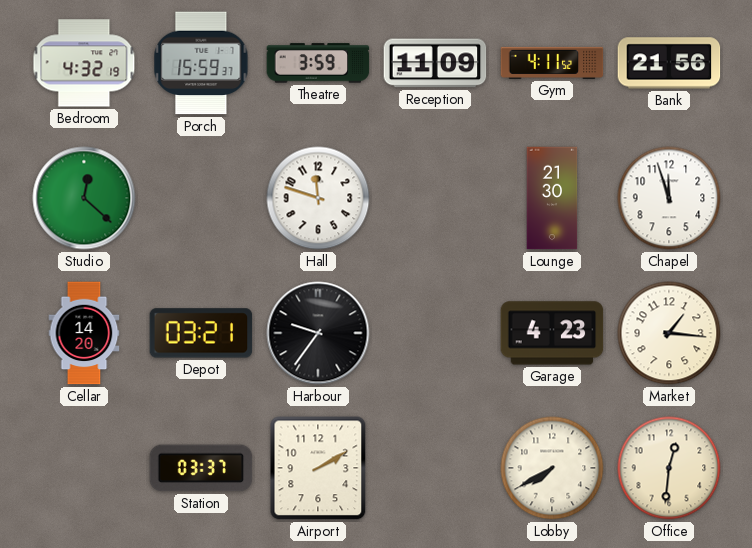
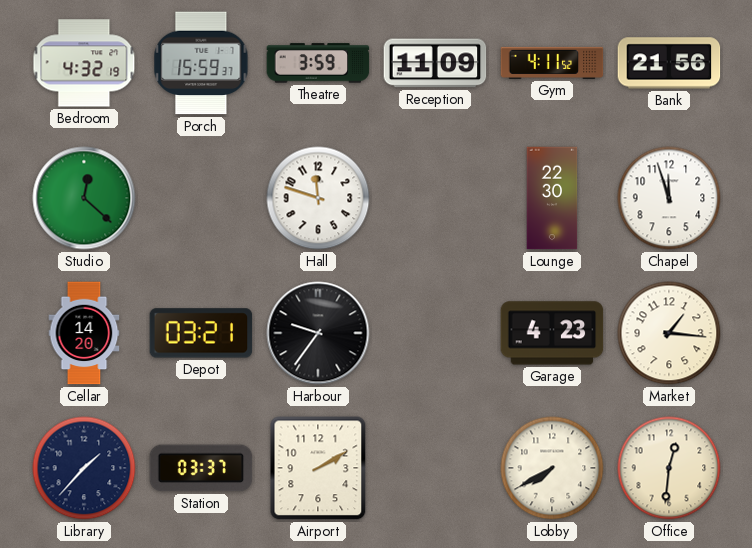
Lounge: 21:30 -> 22:30 (552, 198)
Library: none -> 1:37 (84, 468)
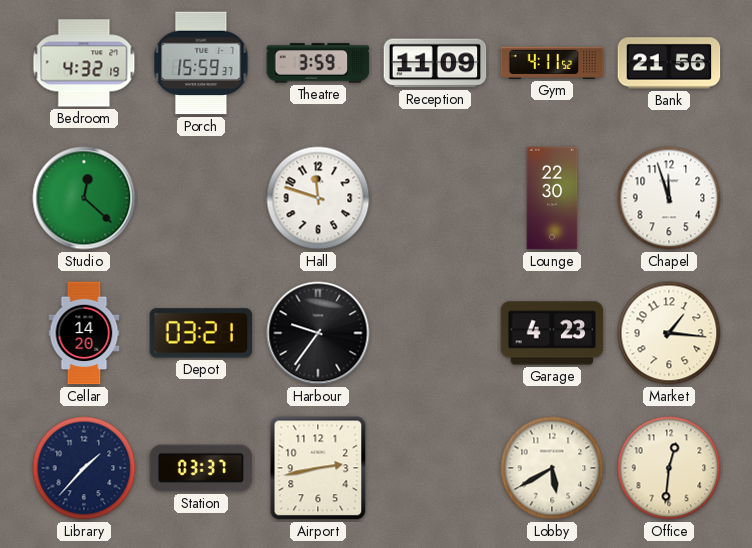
Airport: 2:10 -> 2:43 (318, 468)
Lobby: 7:40 -> 5:40 (552, 468)
